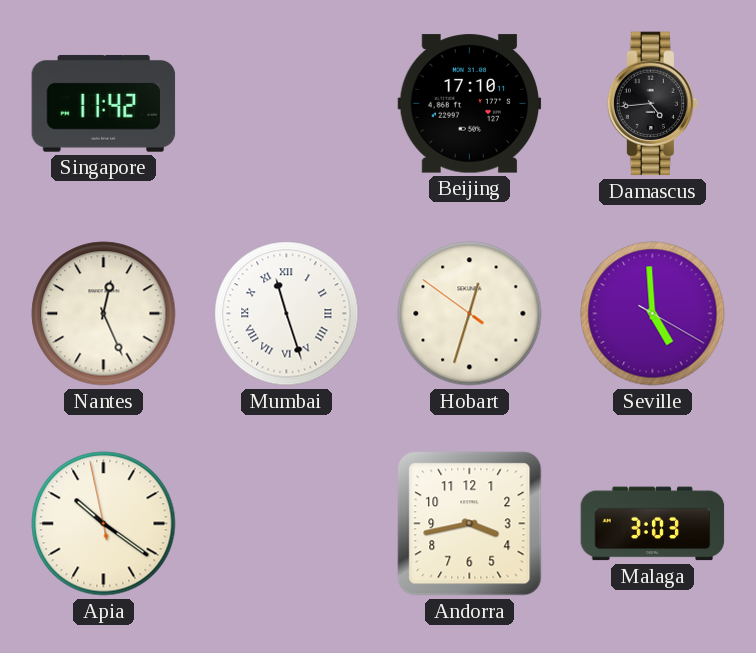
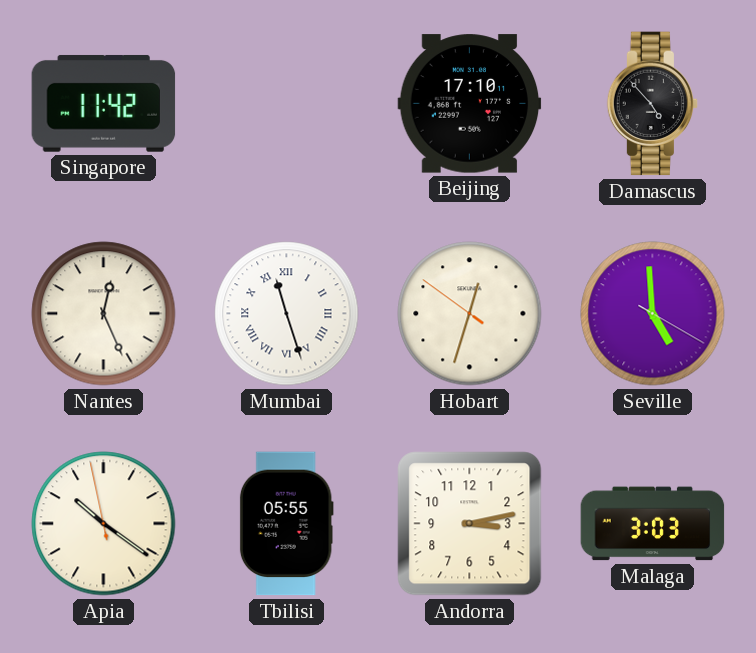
Damascus: 4:44 -> 4:53 (653, 104)
Tbilisi: none -> 05:55 (286, 524)
Andorra: 3:43 -> 3:13 (470, 524)
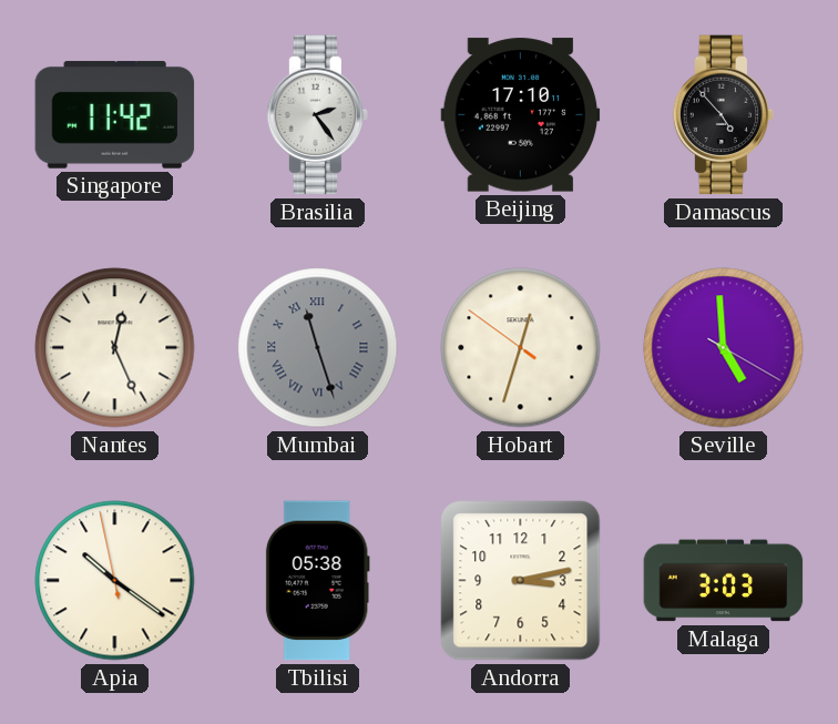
Brasilia: none -> 2:24 (318, 115)
Mumbai dial: white -> grey (318, 348)
Tbilisi: 05:55 -> 05:38 (317, 581)
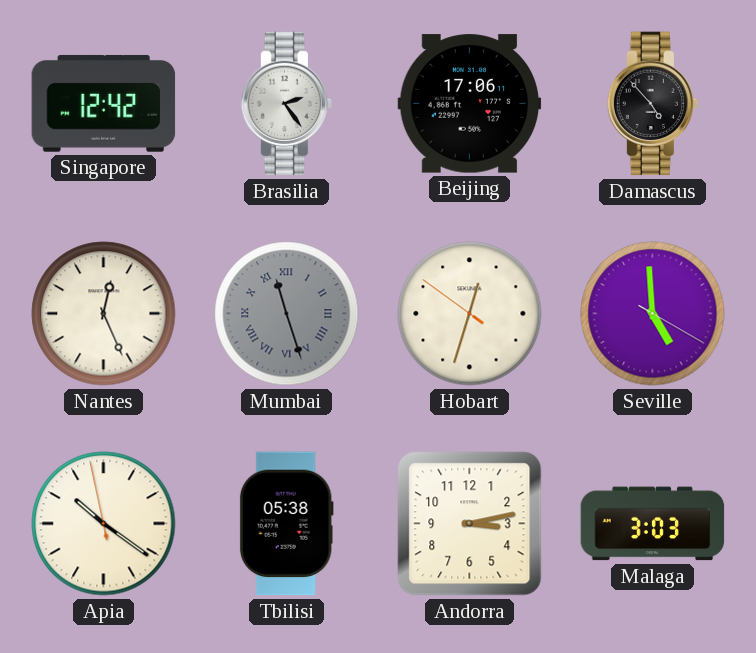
Singapore: 11:42 -> 12:42 (104, 104)
Beijing: 17:10 -> 17:06 (470, 104)
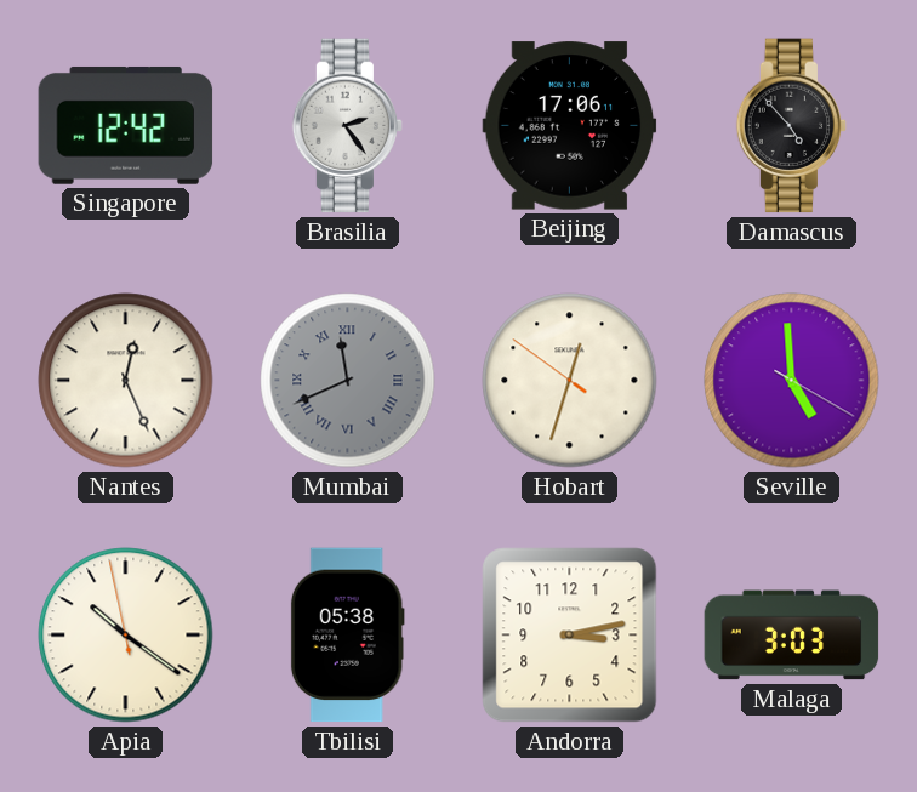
Mumbai: 11:27 -> 11:41 (348, 381)
